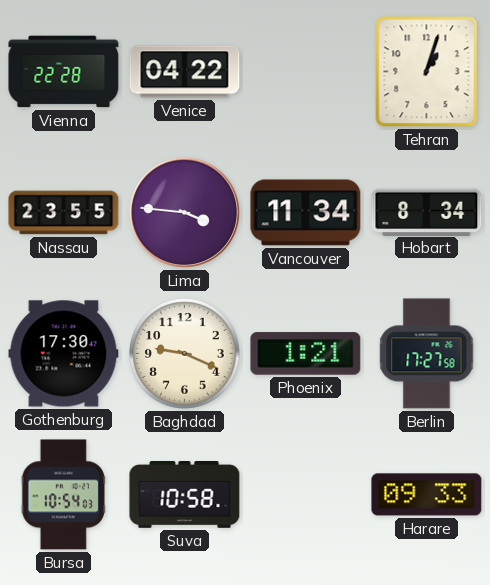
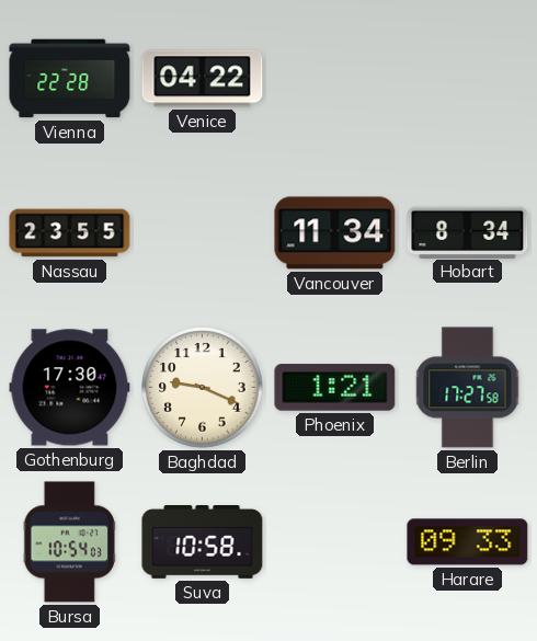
Tehran: 1:03 -> none (427, 72)
Lima: 3:46 -> none (184, 212)
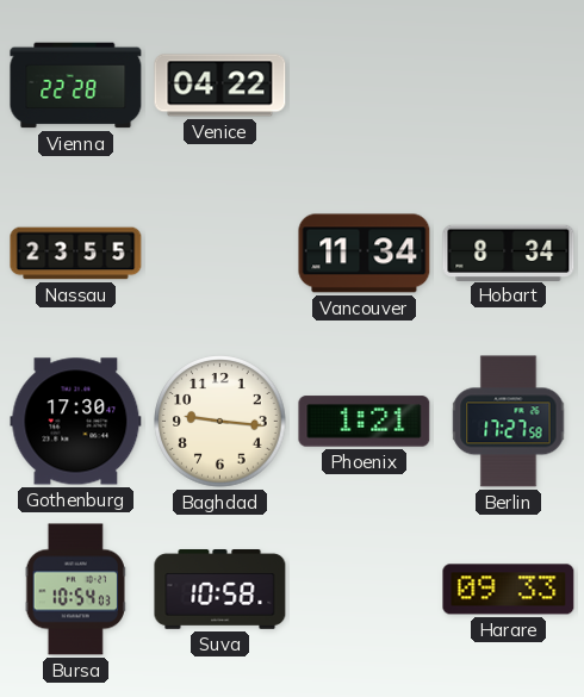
Baghdad: 9:19 -> 9:16 (220, 422)
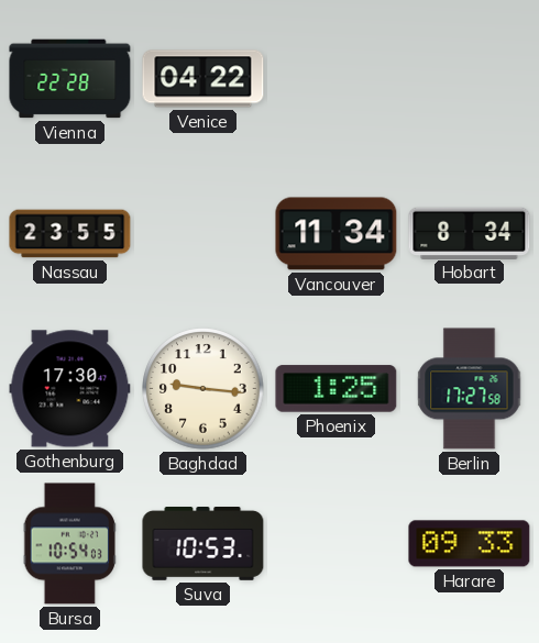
Phoenix: 1:21 -> 1:25 (337, 389)
Suva: 10:58 -> 10:53 (204, 544)
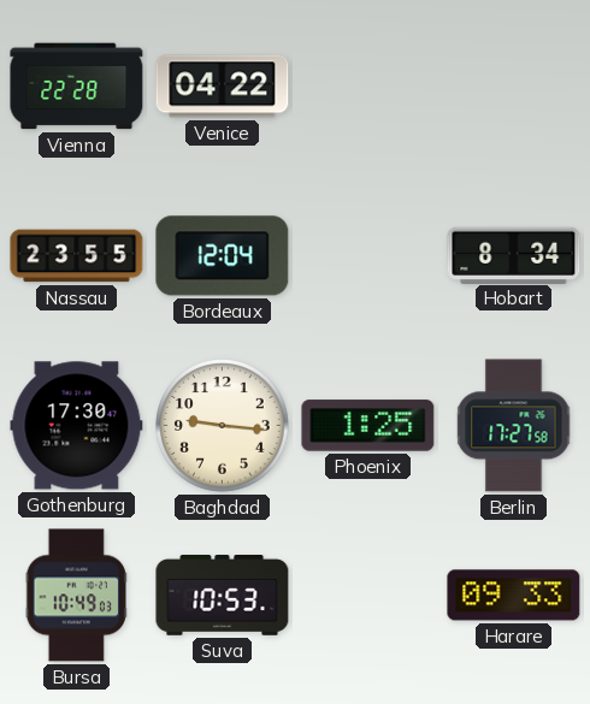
Bordeaux: none -> 12:04 (223, 256)
Vancouver: 11:34 -> none (337, 234)
Bursa: 10:54 -> 10:49 (76, 596)
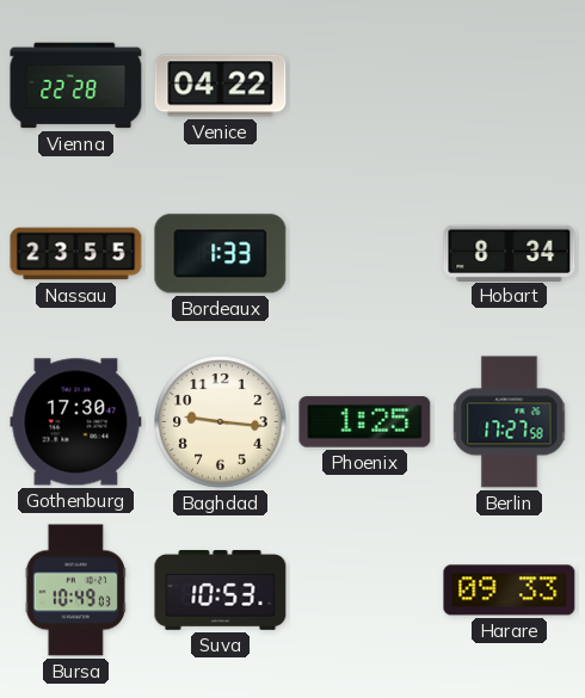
Bordeaux: 12:04 -> 1:33 (221, 254)
